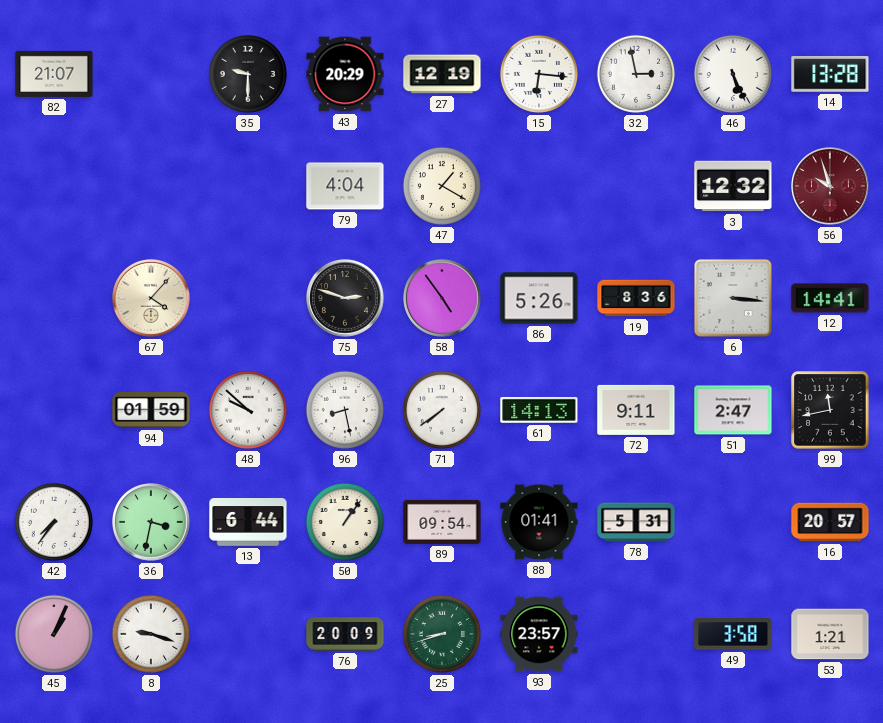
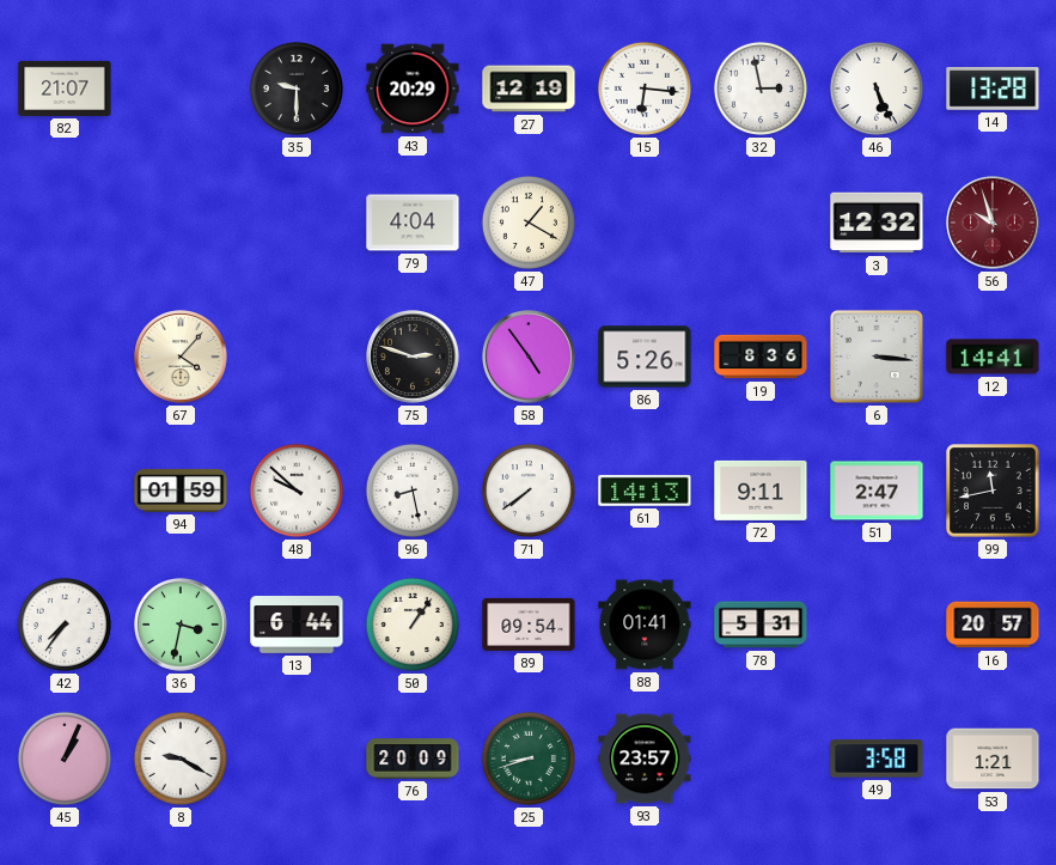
8: 9:18 -> 9:20 (181, 759)
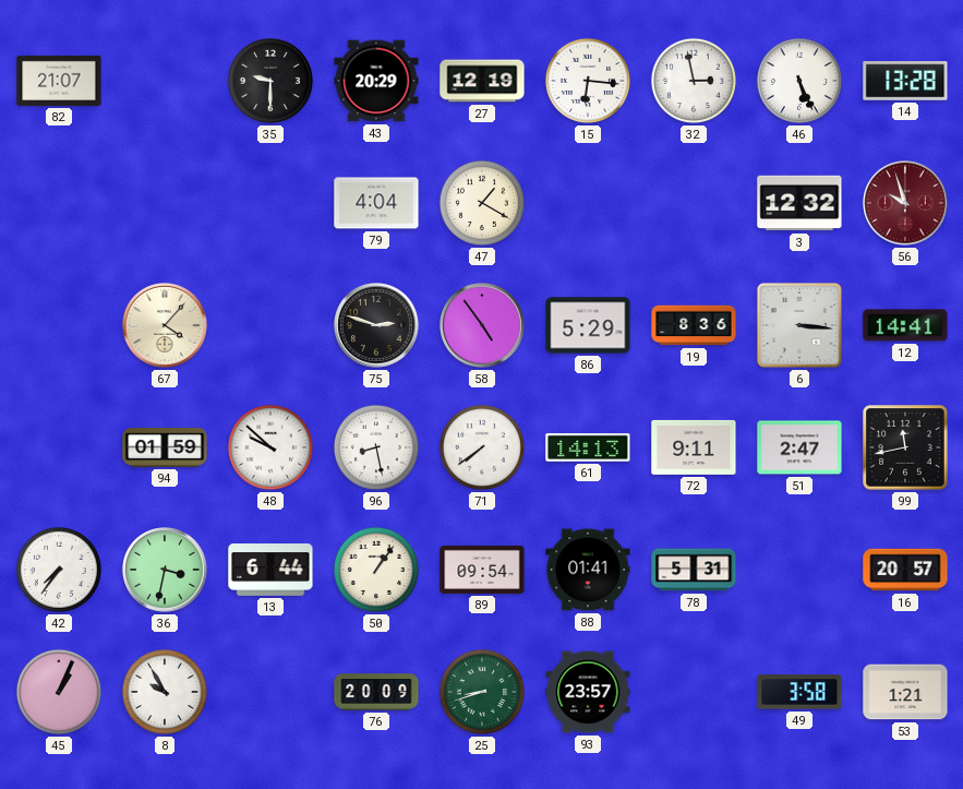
86: 5:26 -> 5:29 (588, 325)
8: 9:20 -> 9:55 (165, 692)
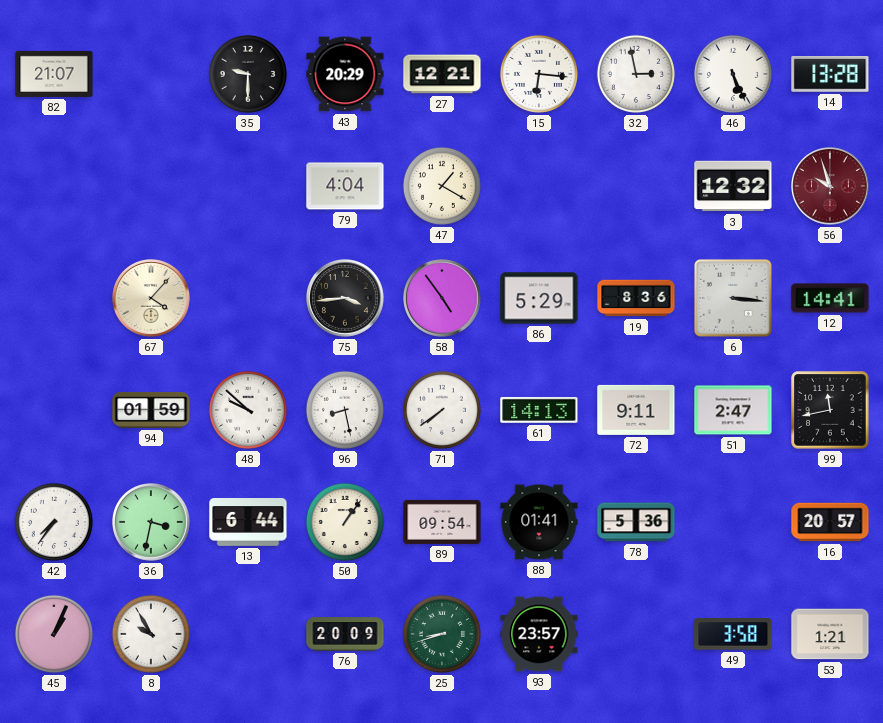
27: 12:19 -> 12:21 (442, 74)
75: 2:48 -> 3:44 (346, 299)
78: 5:31 -> 5:36 (636, 522)
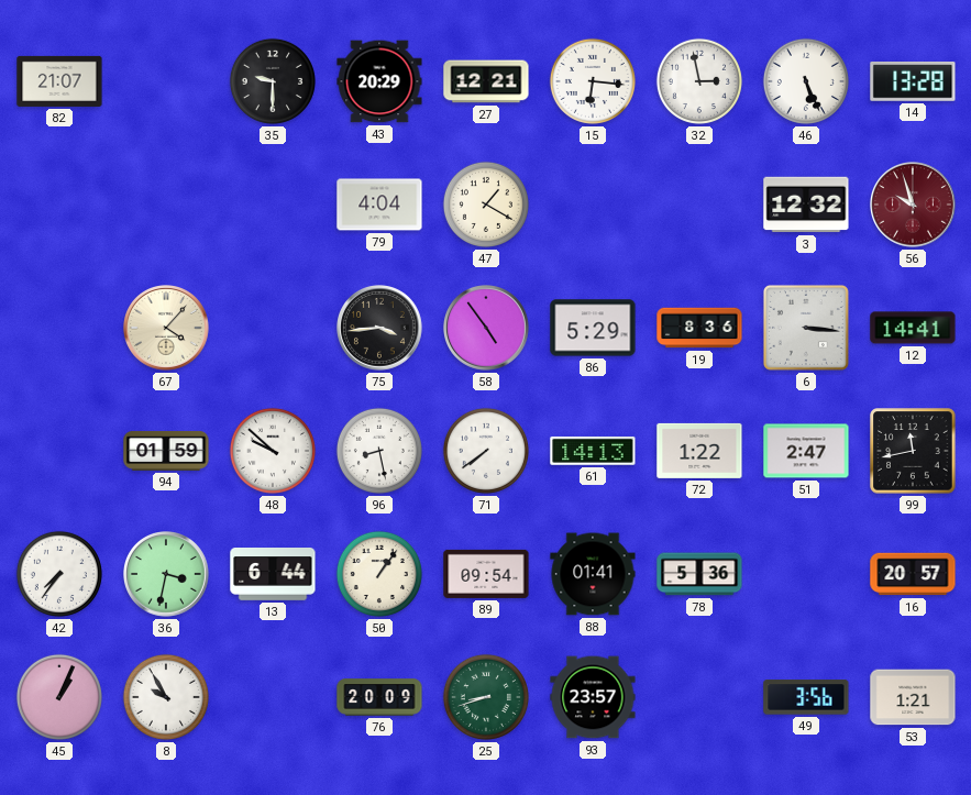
72: 9:11 -> 1:22 (699, 451)
49: 3:58 -> 3:56 (806, 697)
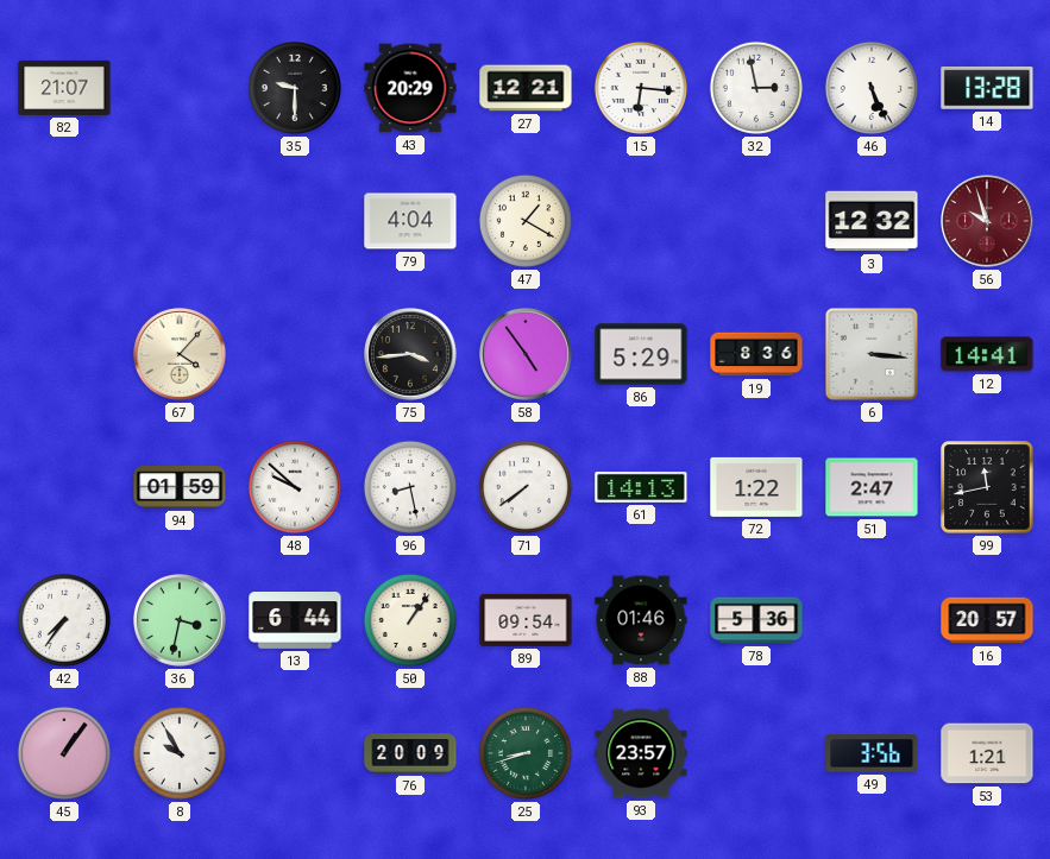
88: 01:41 -> 01:46 (641, 620)
45: 1:04 -> 1:06 (64, 753)
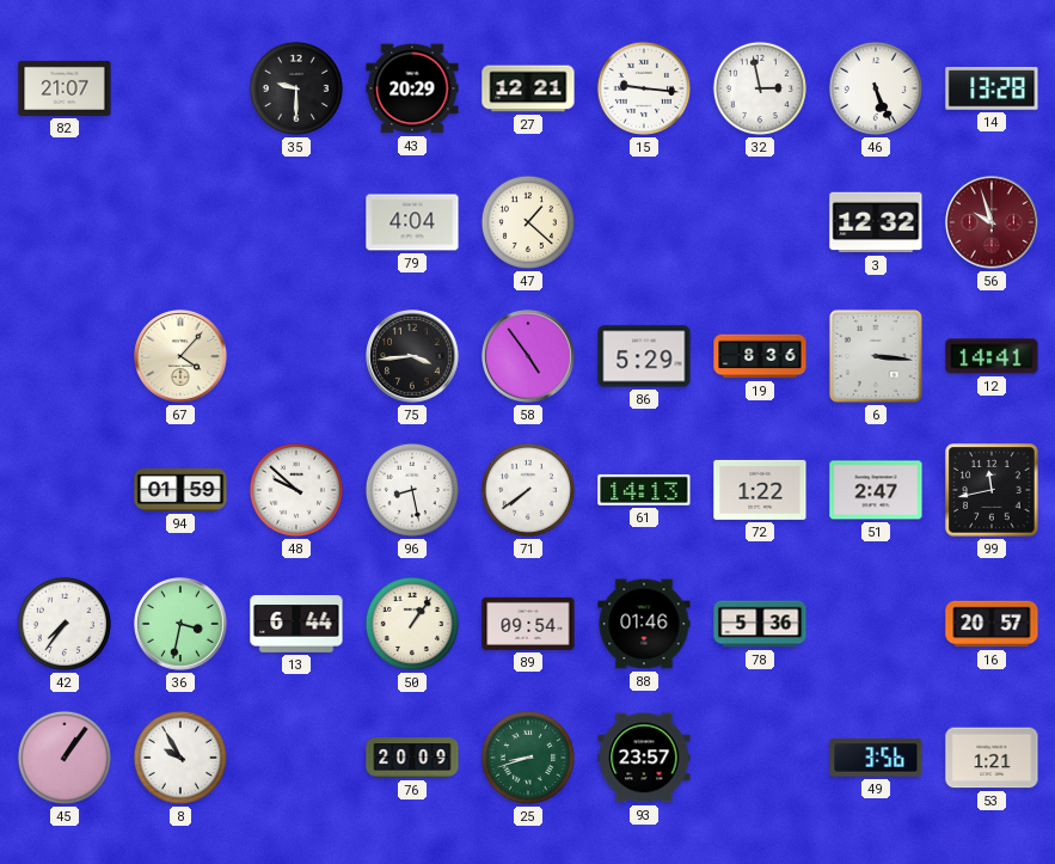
15: 6:16 -> 9:16 (644, 88)
47: 1:20 -> 1:22 (528, 222)
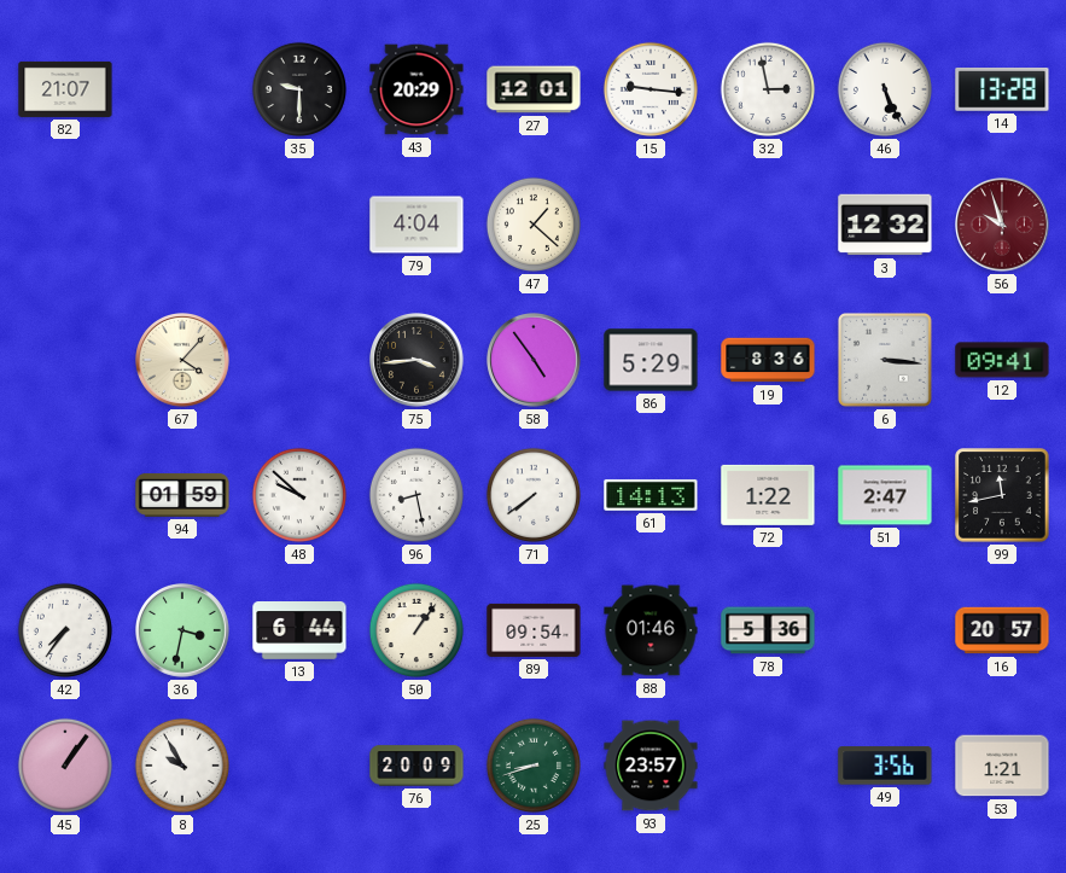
27: 12:21 -> 12:01 (534, 89)
12: 14:41 -> 09:41 (1002, 360)
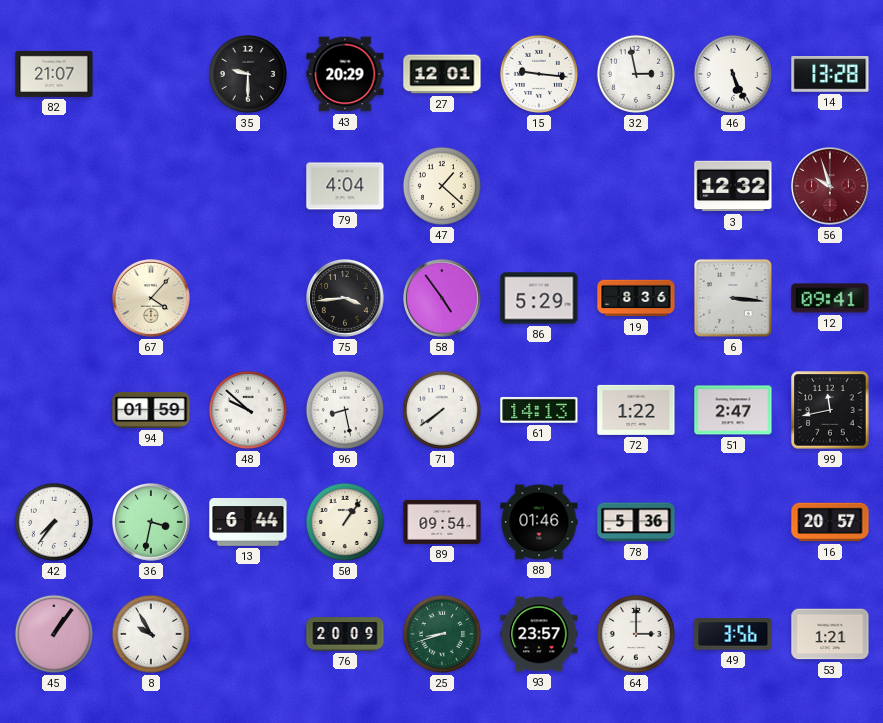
64: none -> 3:00 (636, 634)
